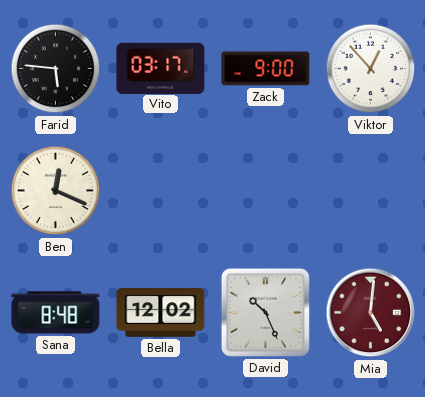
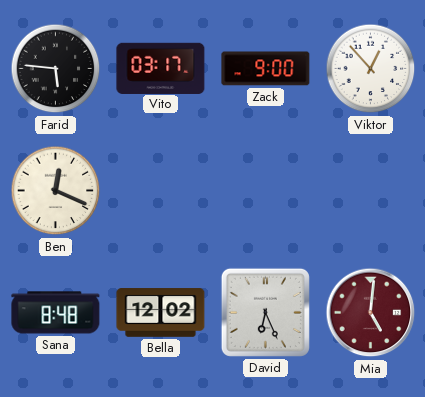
David: 10:26 -> 6:26 (265, 312)
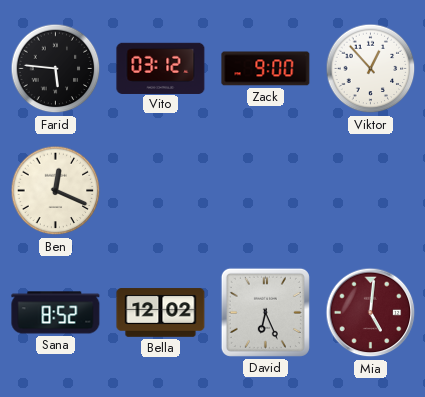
Vito: 03:17 -> 03:12 (161, 68)
Sana: 8:48 -> 8:52 (56, 313)
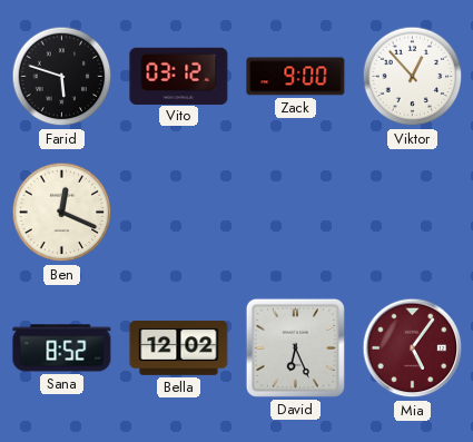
Farid: 5:46 -> 5:48 (62, 77)
Mia: 5:01 -> 5:06 (413, 348)
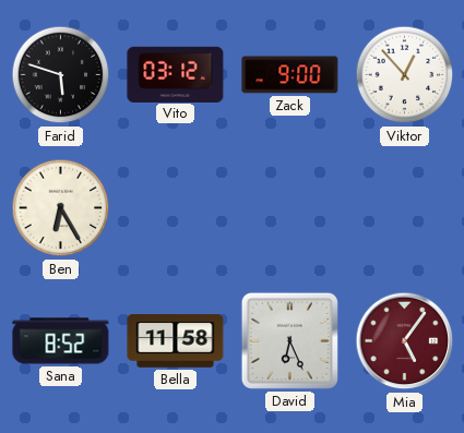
Ben: 12:19 -> 6:25 (61, 208)
Bella: 12:02 -> 11:58 (176, 341)
